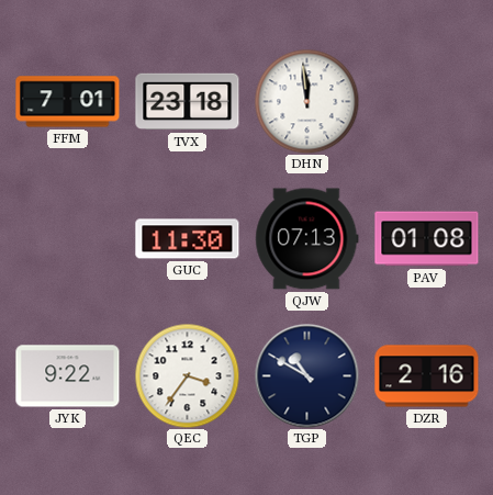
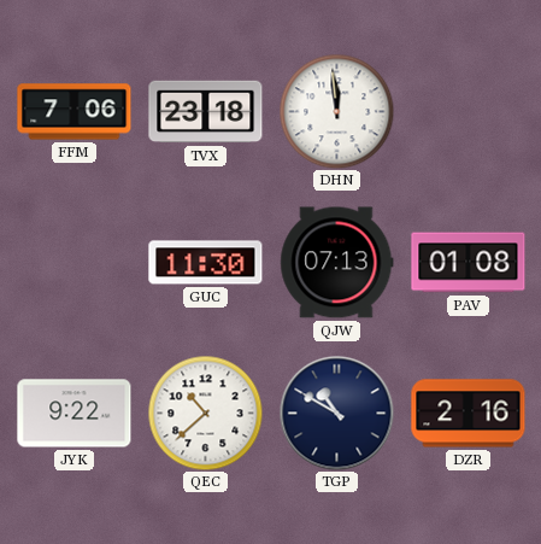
FFM: 7:01 -> 7:06 (75, 112)
QEC: 3:36 -> 10:38 (205, 413)
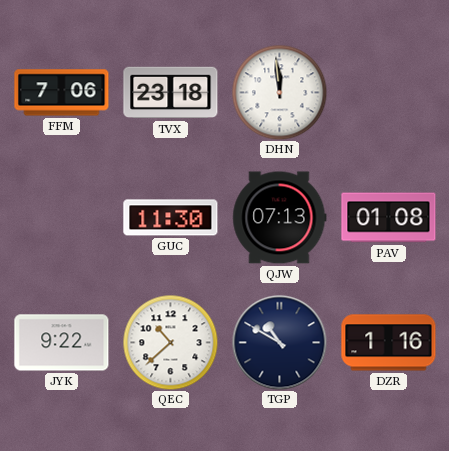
DZR: 2:16 -> 1:16 (389, 343)
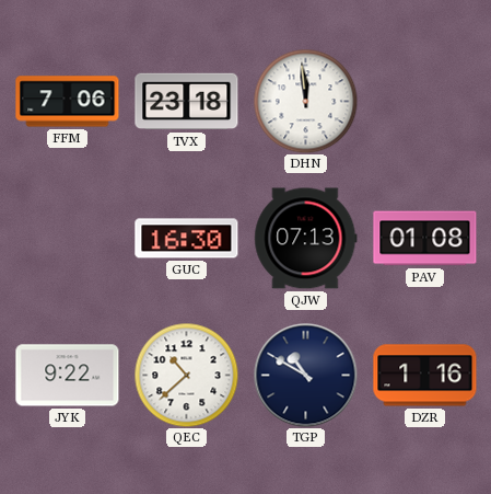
GUC: 11:30 -> 16:30 (187, 239)
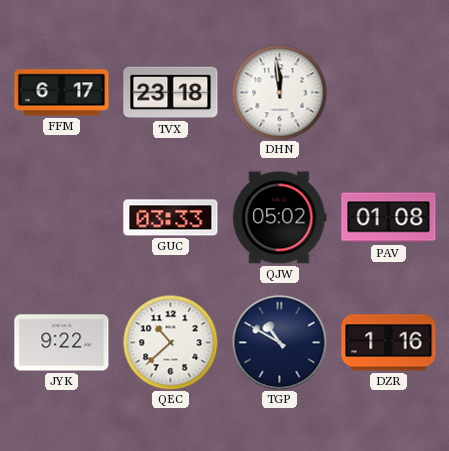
FFM: 7:06 -> 6:17 (62, 93)
GUC: 16:30 -> 03:33 (171, 218)
QJW: 07:13 -> 05:02 (280, 218)
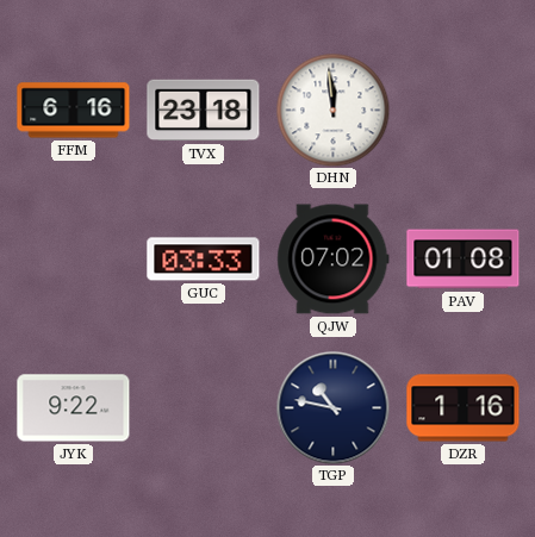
FFM: 6:17 -> 6:16 (74, 111)
QJW: 05:02 -> 07:02 (334, 260)
QEC: 10:38 -> none (170, 342)
TGP: 10:50 -> 10:47 (332, 407)
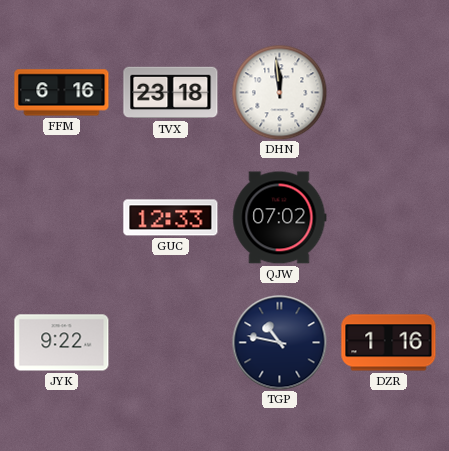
GUC: 03:33 -> 12:33 (171, 218)
PAV: 01:08 -> none (464, 260)
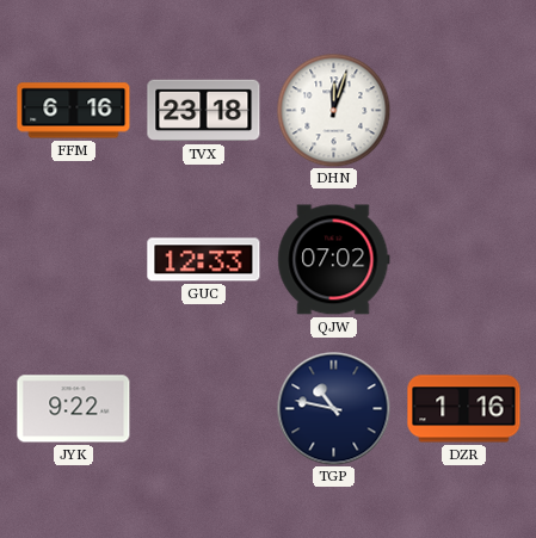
DHN: 11:59 -> 12:03 (333, 110)
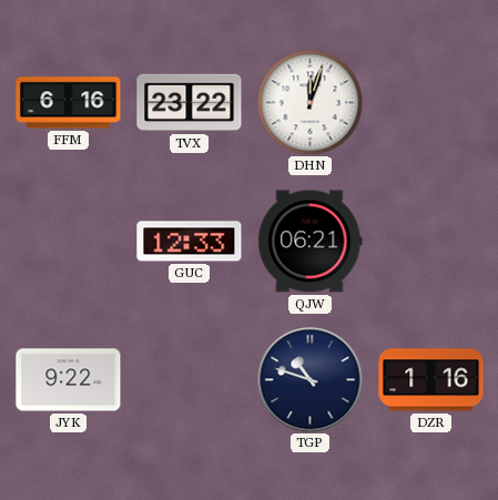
TVX: 23:18 -> 23:22 (190, 103)
QJW: 07:02 -> 06:21 (311, 242)
TGP: 10:47 -> 10:48 (309, 379)
